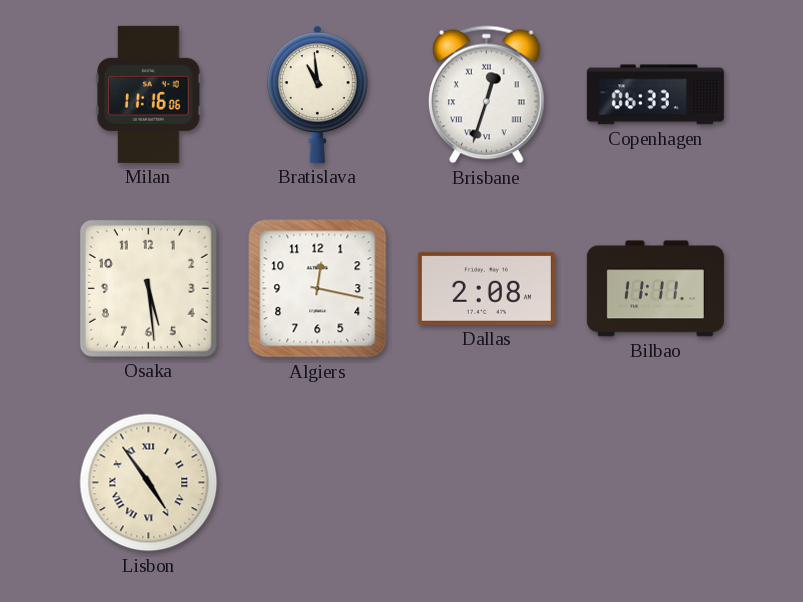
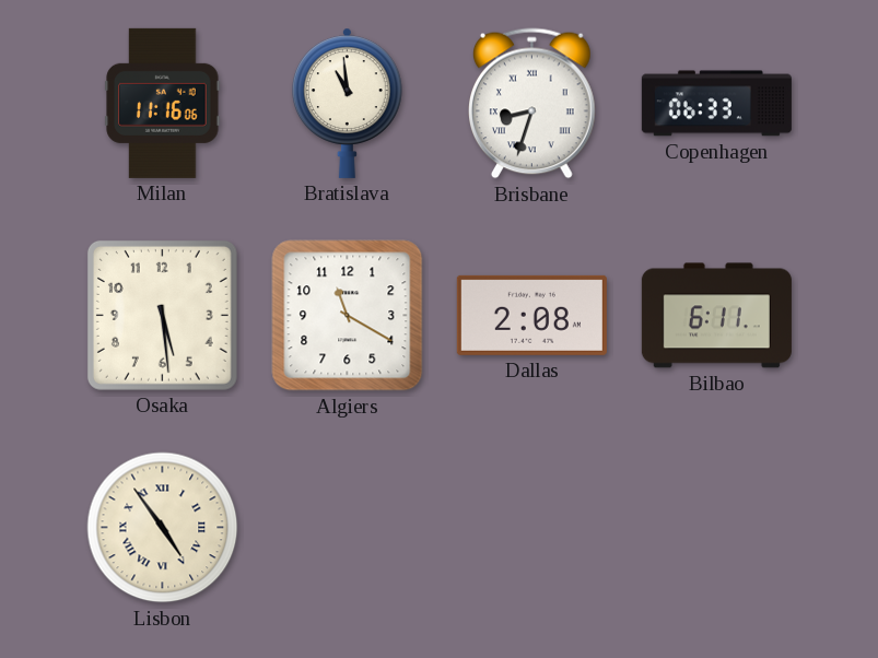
Brisbane: 12:33 -> 8:33 (532, 104)
Algiers: 12:17 -> 11:20 (348, 316)
Bilbao: 11:11 -> 6:11 (716, 316)
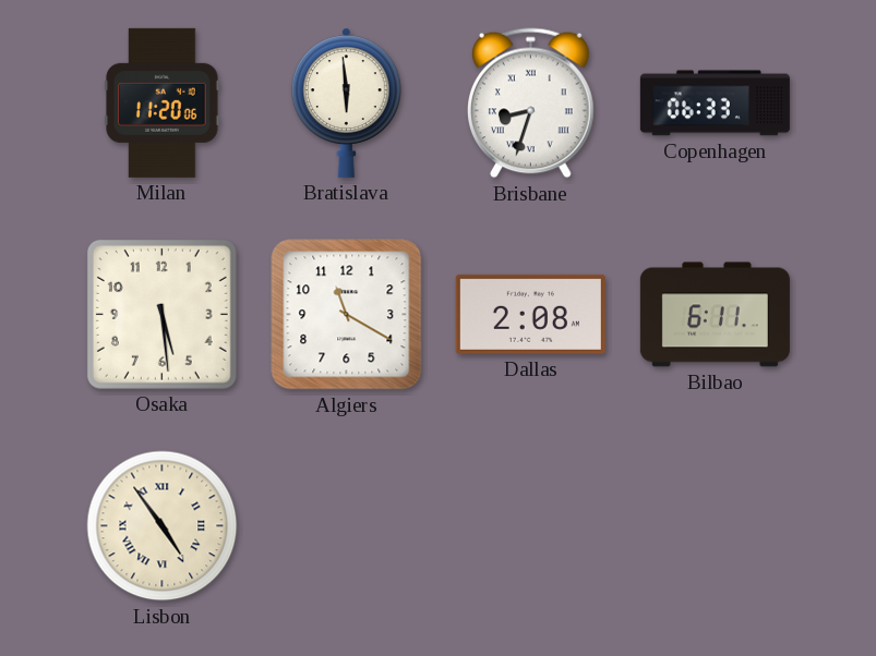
Milan: 11:16 -> 11:20 (163, 102)
Bratislava: 10:59 -> 5:59 (347, 102)
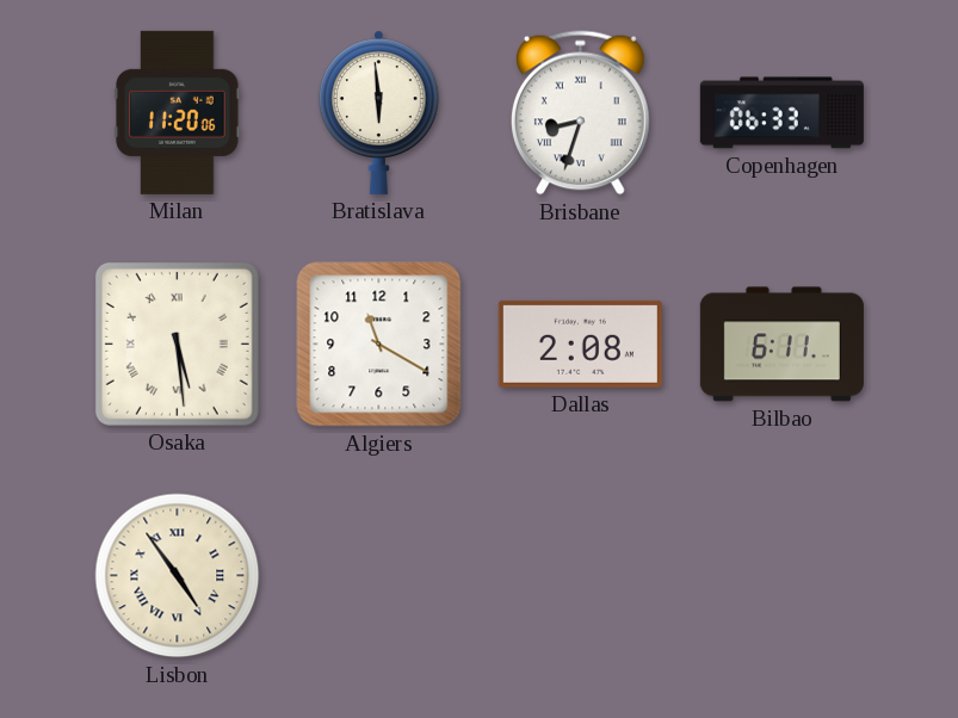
Osaka numerals: Arabic -> Roman (177, 343)
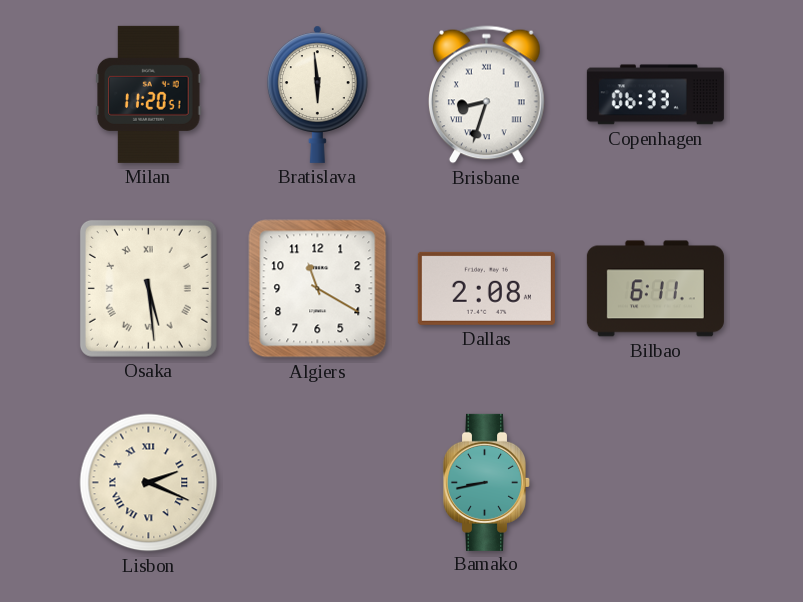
Milan: 11:20:06 -> 11:20:51 (149, 94)
Lisbon: 4:54 -> 2:19 (149, 483)
Bamako: none -> 8:43 (486, 482)
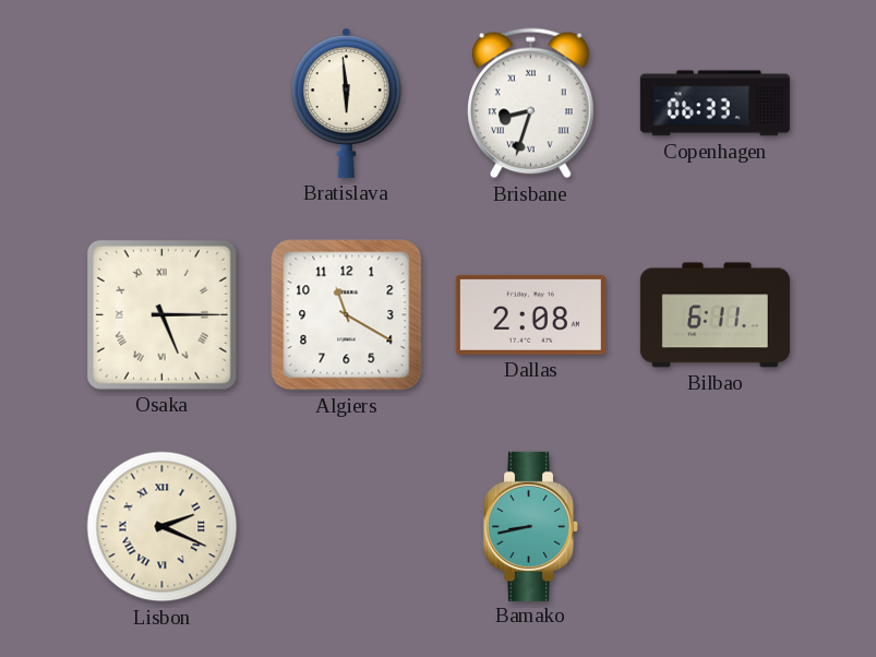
Milan: 11:20 -> none (149, 94)
Osaka: 5:29 -> 5:15 (161, 314)
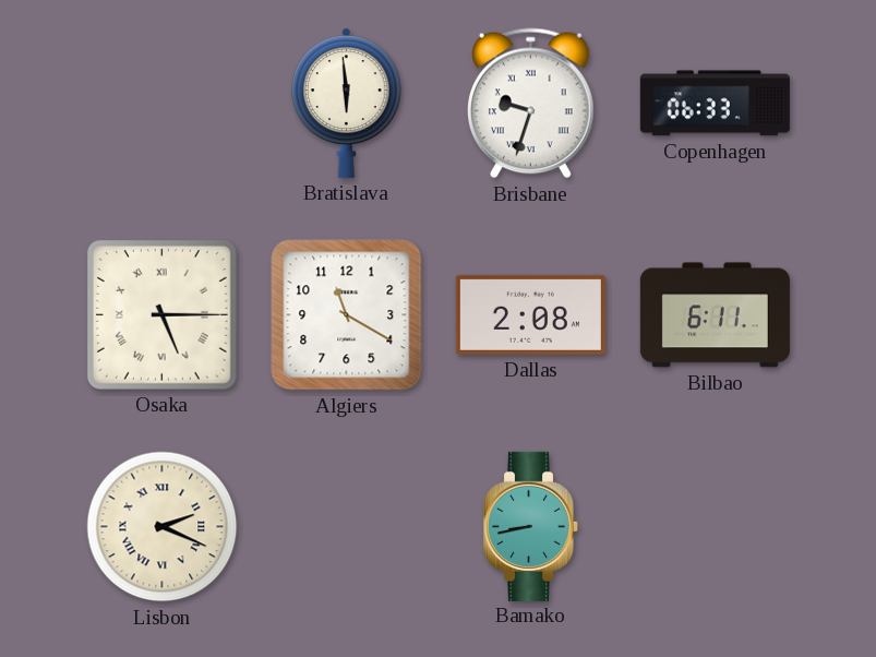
Brisbane: 8:33 -> 9:33 (531, 104)
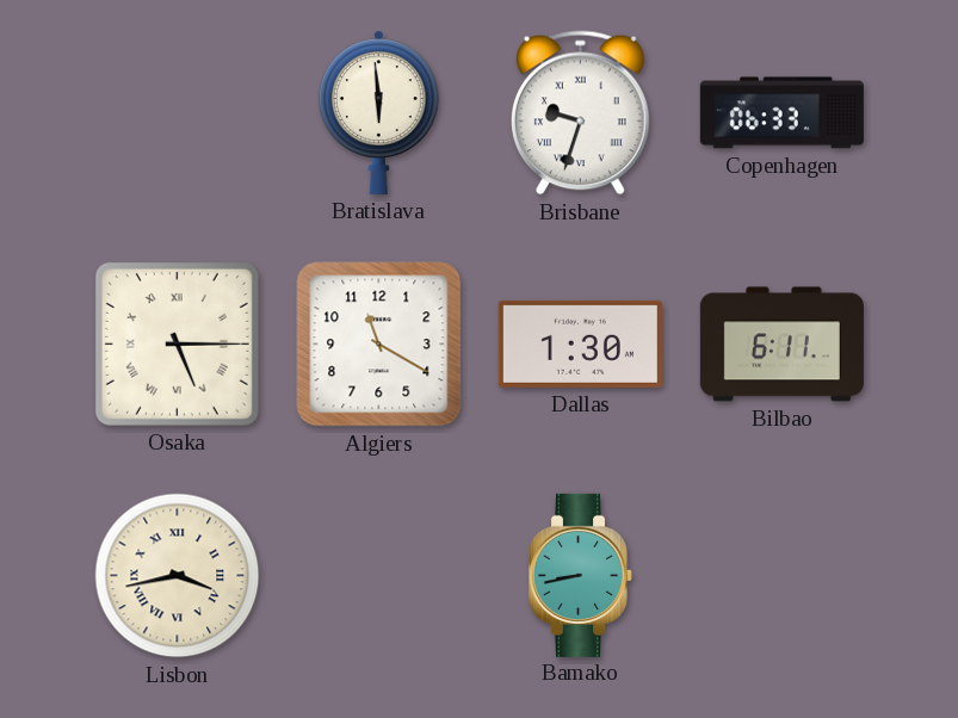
Dallas: 2:08 -> 1:30 (580, 343)
Lisbon: 2:19 -> 3:43 (178, 576)
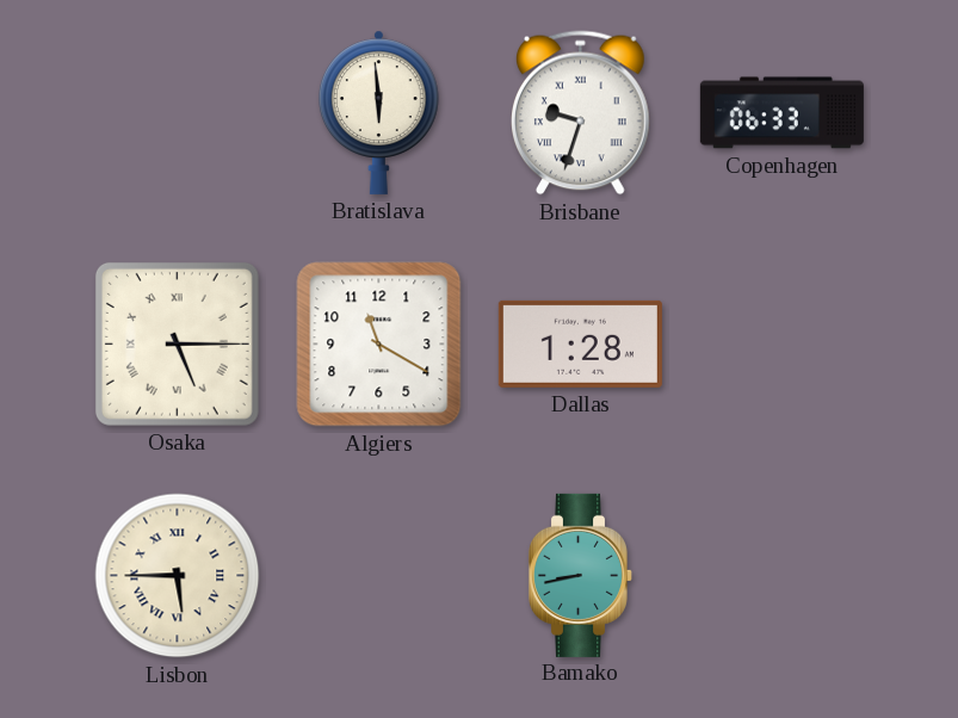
Dallas: 1:30 -> 1:28 (580, 343)
Bilbao: 6:11 -> none (781, 345)
Lisbon: 3:43 -> 5:45 (178, 576)
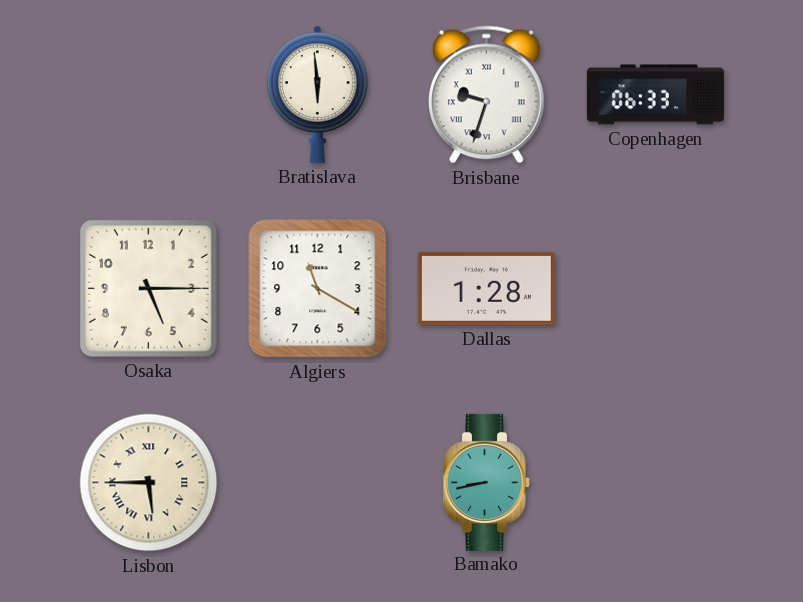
Osaka numerals: Roman -> Arabic (148, 288)
